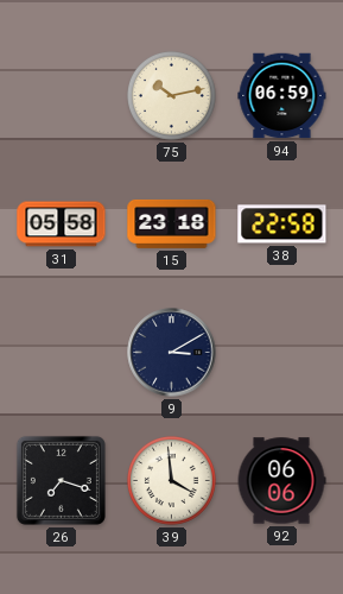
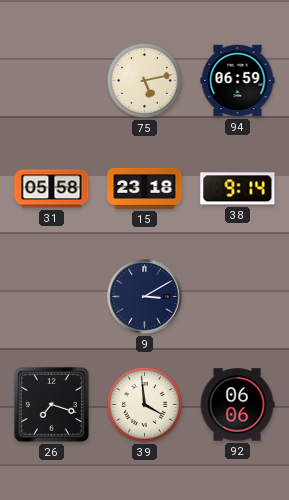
75: 10:13 -> 5:13 (145, 81)
38: 22:58 -> 9:14 (238, 189)
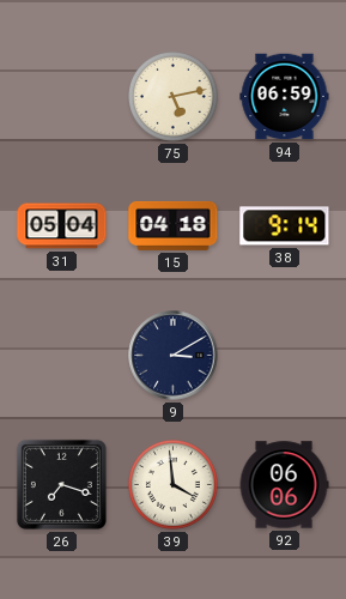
31: 05:58 -> 05:04 (62, 226)
15: 23:18 -> 04:18 (174, 225)
